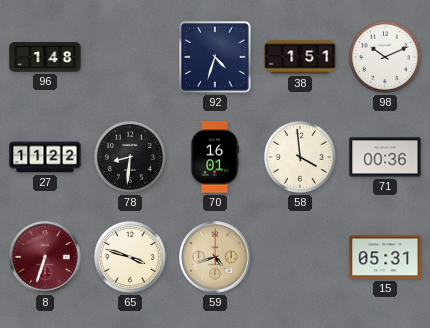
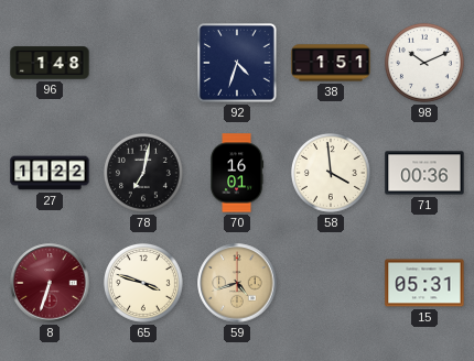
78: 8:31 -> 7:02 (143, 173)
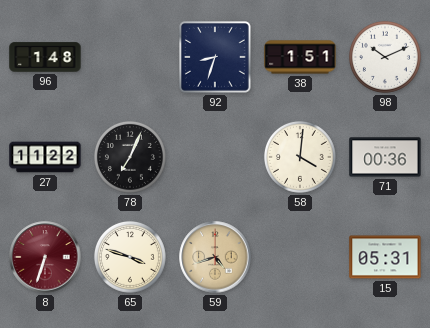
92: 4:33 -> 8:33 (216, 58)
78: 7:02 -> 7:04 (130, 157)
70: 16:01 -> none (238, 173)
58: 3:59 -> 4:01 (300, 157)
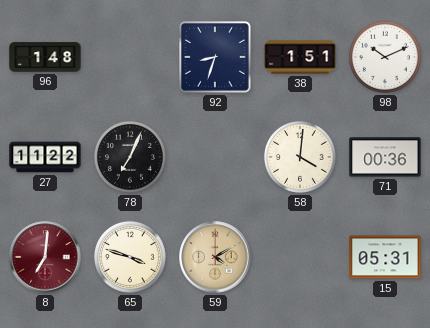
8: 6:33 -> 7:01 (45, 257)
59: 4:42 -> 4:10 (215, 257)
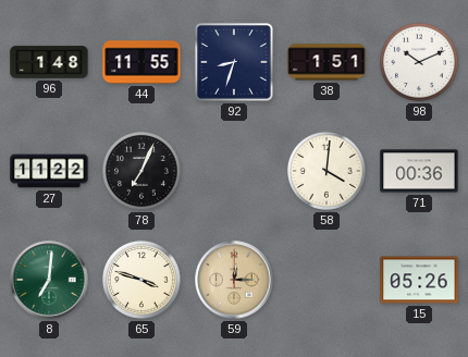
44: none -> 11:55 (141, 62)
8 dial: burgundy -> green (49, 280)
59: 4:10 -> 12:15 (234, 280)
15: 05:31 -> 05:26 (419, 280)
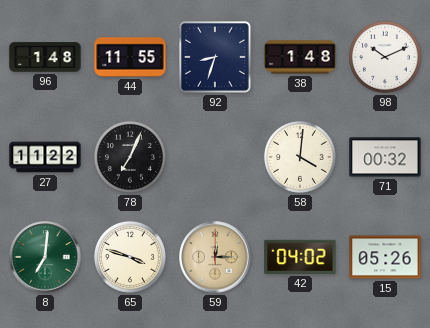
38: 1:51 -> 1:48 (300, 57)
71: 00:36 -> 00:32 (385, 157)
42: none -> 04:02 (300, 257)
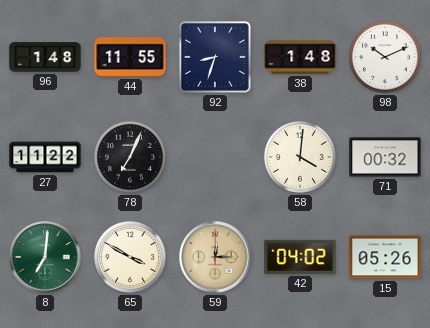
65: 3:48 -> 3:50 (130, 257)
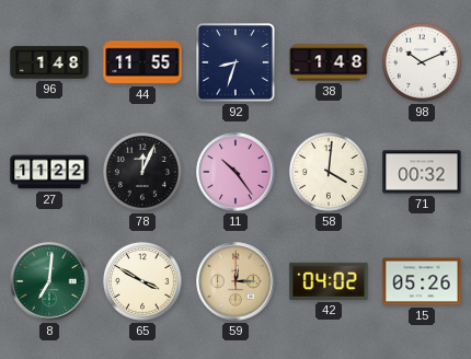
78: 7:04 -> 12:04 (142, 172)
11: none -> 10:24 (235, 172)
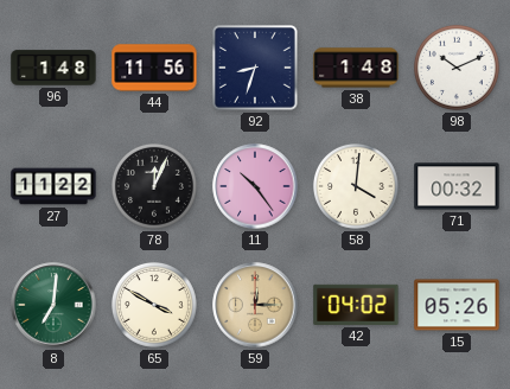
44: 11:55 -> 11:56 (154, 68)
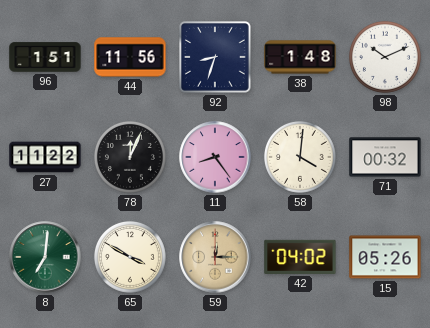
96: 1:48 -> 1:51 (45, 57)
11: 10:24 -> 8:24 (215, 157)
